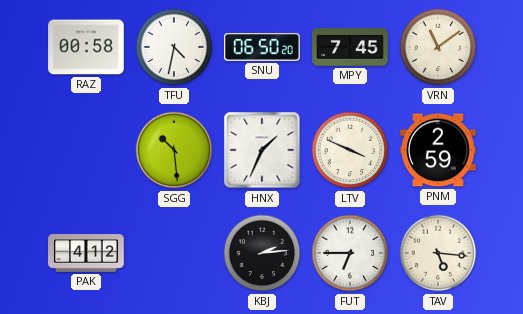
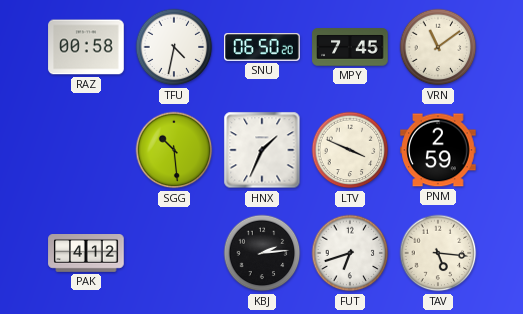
FUT: 6:45 -> 6:42 (350, 253)
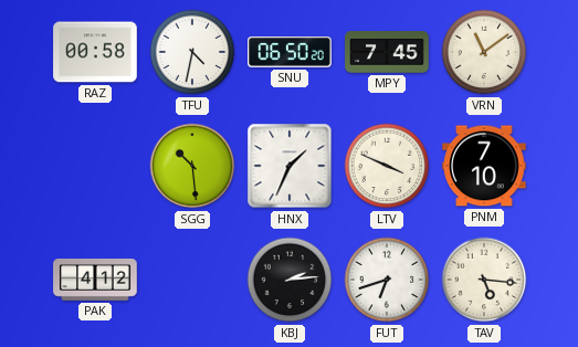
PNM: 2:59 -> 7:10 (484, 166)
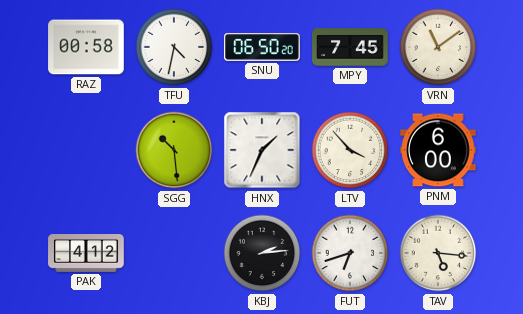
LTV: 3:49 -> 3:53 (350, 150)
PNM: 7:10 -> 6:00 (438, 150)
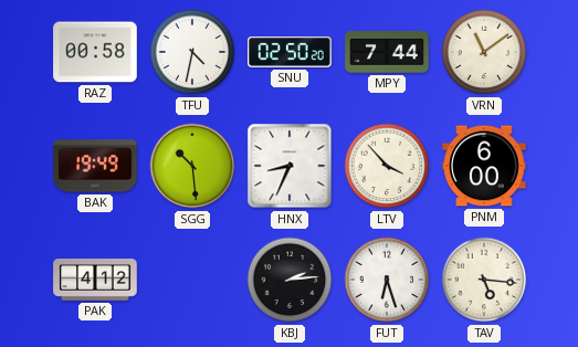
SNU: 06:50 -> 02:50 (290, 52)
MPY: 7:45 -> 7:44 (387, 52)
BAK: none -> 19:49 (95, 166)
HNX: 1:34 -> 8:34 (290, 166)
FUT: 6:42 -> 6:27 (387, 280)
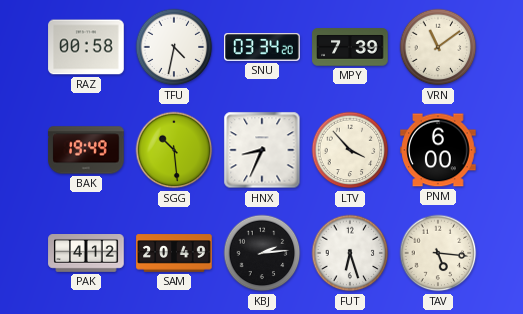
SNU: 02:50 -> 03:34 (262, 47)
MPY: 7:44 -> 7:39 (350, 47)
SAM: none -> 20:49 (174, 253)
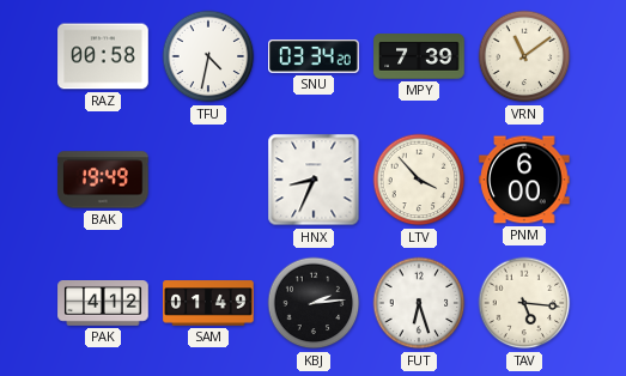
SGG: 10:29 -> none (174, 150)
SAM: 20:49 -> 01:49 (208, 303)
